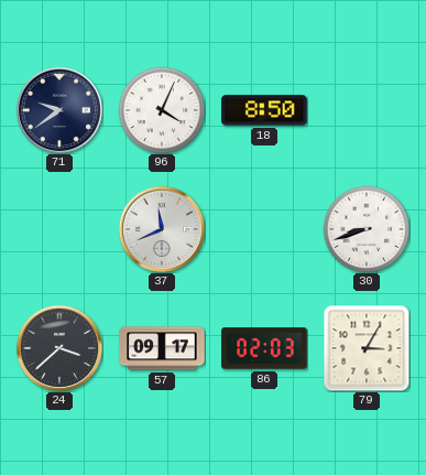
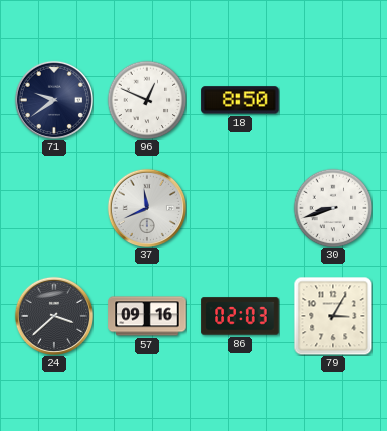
96: 4:04 -> 12:49 (147, 100)
57: 09:17 -> 09:16 (147, 316)
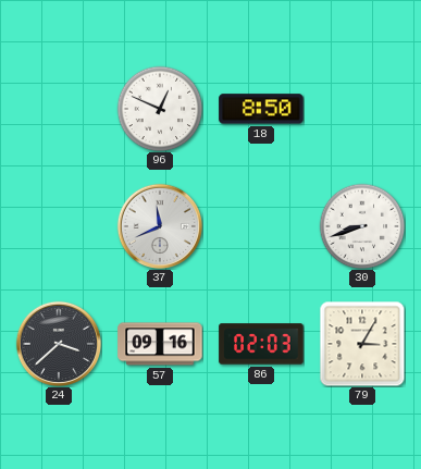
71: 9:39 -> none (53, 99)
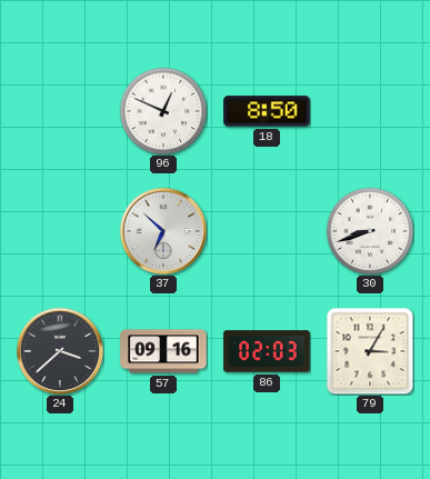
37: 11:41 -> 6:52 (162, 230)
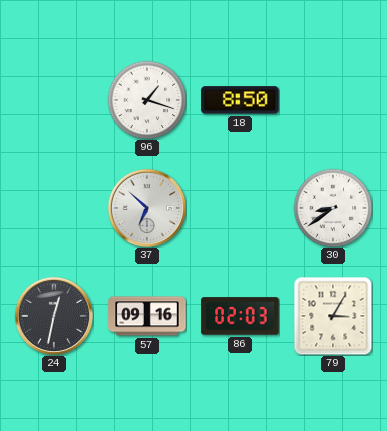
96: 12:49 -> 1:18 (147, 100)
30: 8:42 -> 8:39 (333, 208)
24: 3:38 -> 12:32 (53, 315)
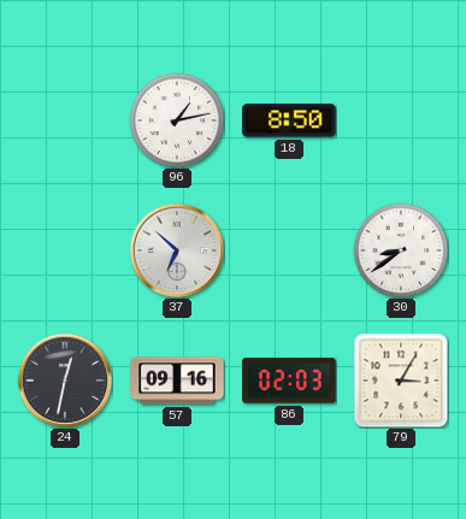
96: 1:18 -> 1:13 (177, 120)
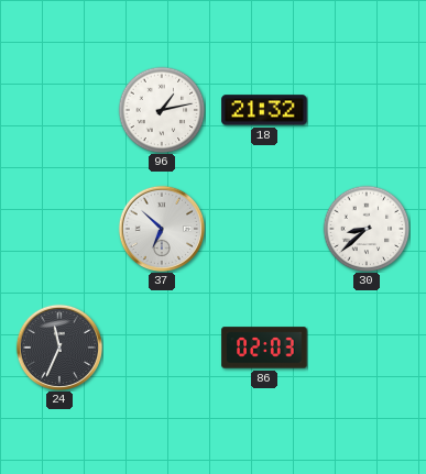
18: 8:50 -> 21:32 (264, 110)
30: 8:39 -> 8:38 (367, 229)
24: 12:32 -> 11:34 (58, 346)
57: 09:16 -> none (177, 381)
79: 3:05 -> none (401, 381)
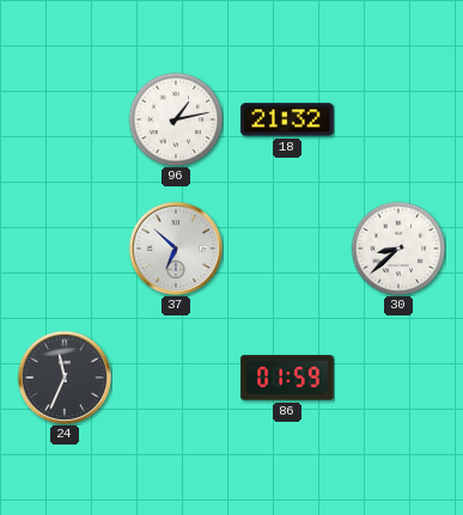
86: 02:03 -> 01:59 (287, 378)
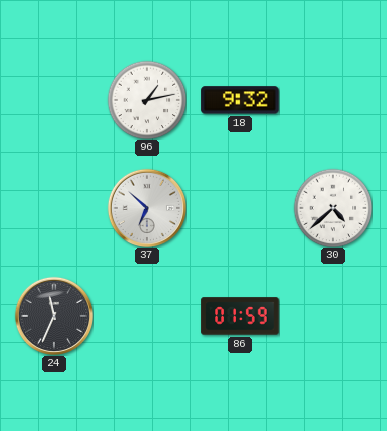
18: 21:32 -> 9:32 (240, 100)
30: 8:38 -> 4:38 (333, 208)
